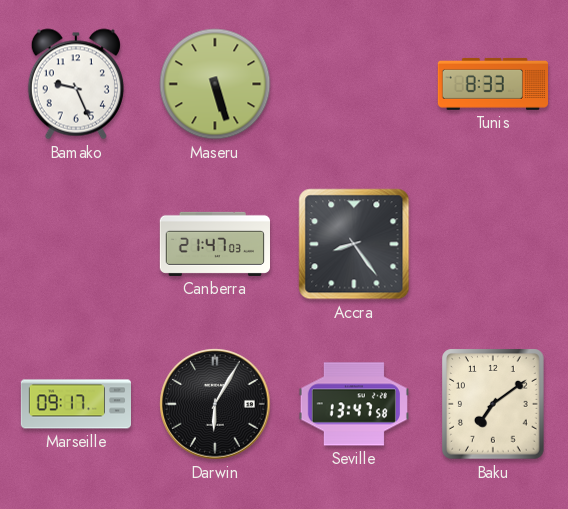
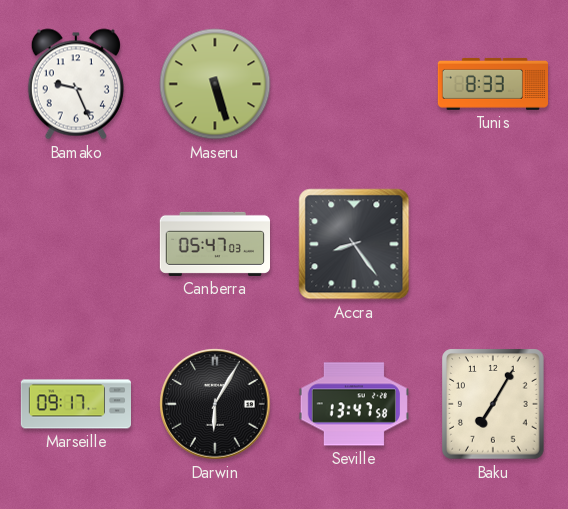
Canberra: 21:47 -> 05:47 (214, 244)
Baku: 7:09 -> 7:05 (493, 404)
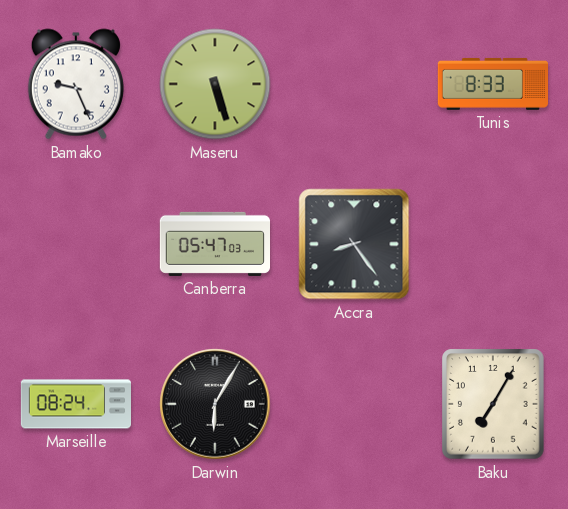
Marseille: 09:17 -> 08:24 (75, 404)
Seville: 13:47 -> none (354, 404)
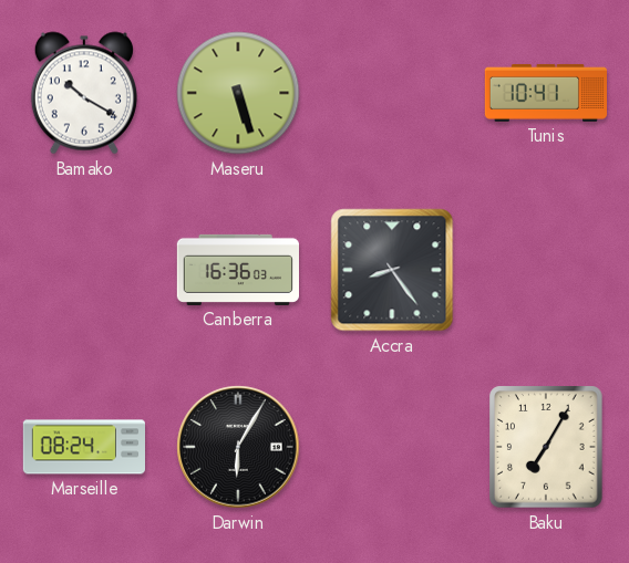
Bamako: 9:26 -> 10:20 (84, 93)
Tunis: 8:33 -> 10:41 (545, 93)
Canberra: 05:47 -> 16:36 (237, 270)
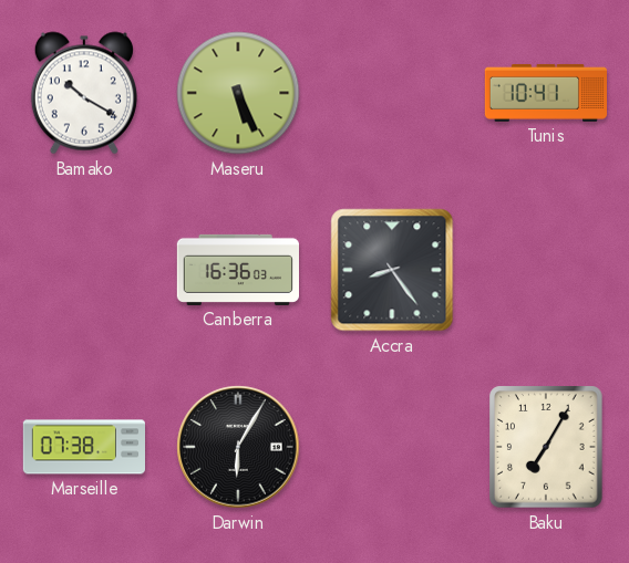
Maseru: 5:27 -> 5:26 (238, 93)
Marseille: 08:24 -> 07:38 (83, 447)
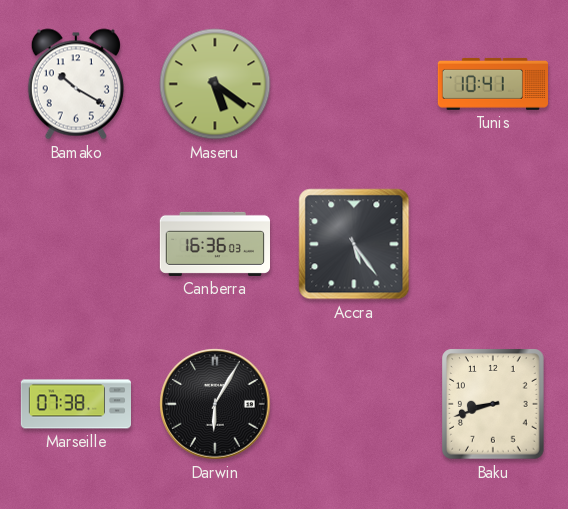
Maseru: 5:26 -> 5:21 (215, 84)
Accra: 8:24 -> 5:24 (354, 244)
Baku: 7:05 -> 8:42 (493, 404)
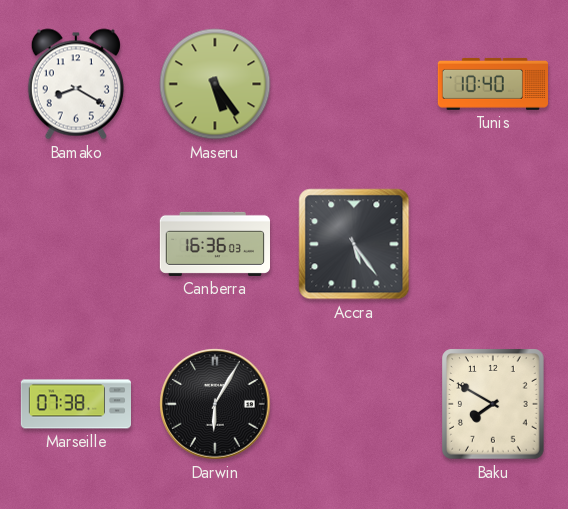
Bamako: 10:20 -> 8:20 (76, 84)
Maseru: 5:21 -> 5:24 (215, 84)
Tunis: 10:41 -> 10:40 (492, 84)
Baku: 8:42 -> 7:50 (493, 404)
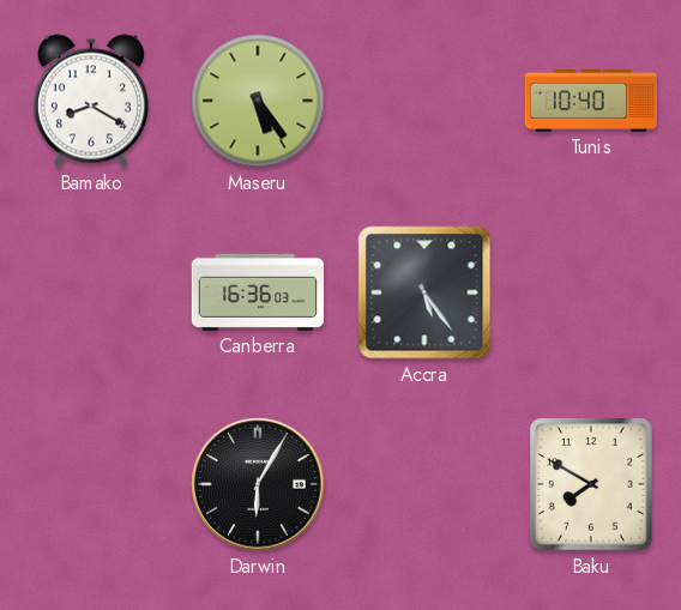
Marseille: 07:38 -> none (75, 404)
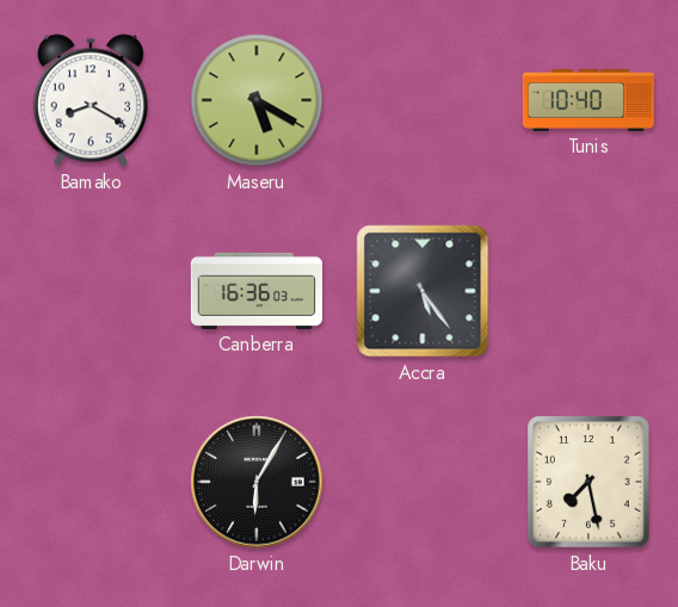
Maseru: 5:24 -> 5:20 (257, 100)
Baku: 7:50 -> 7:28 (588, 482)
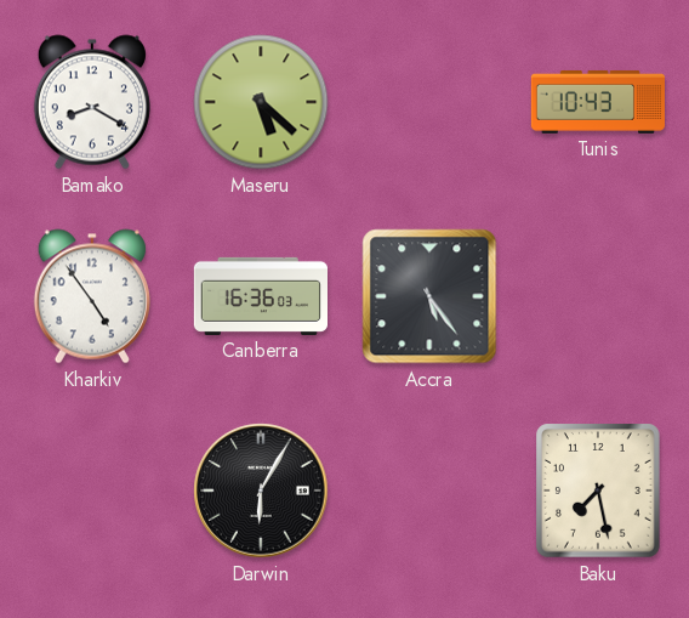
Maseru: 5:20 -> 5:22 (261, 102)
Tunis: 10:40 -> 10:43 (597, 102)
Kharkiv: none -> 4:54 (92, 296)
